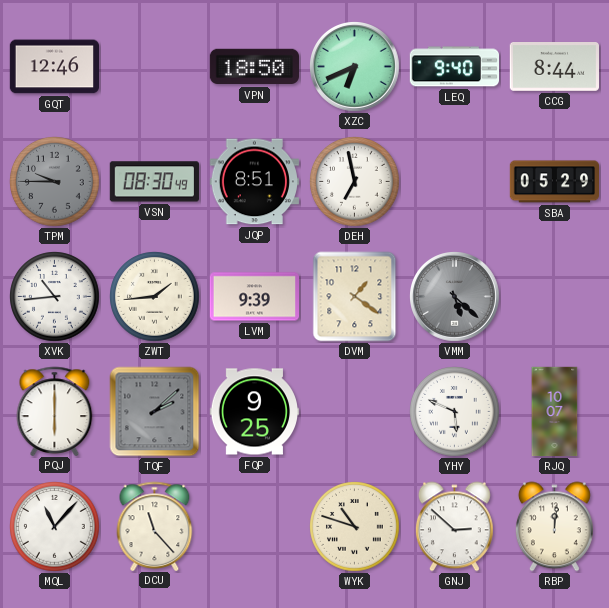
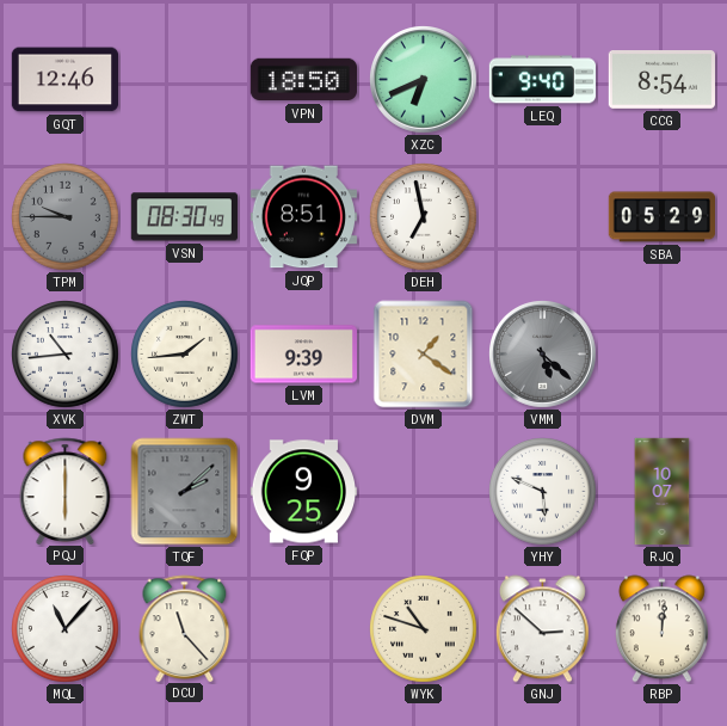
CCG: 8:44 -> 8:54 (661, 80)
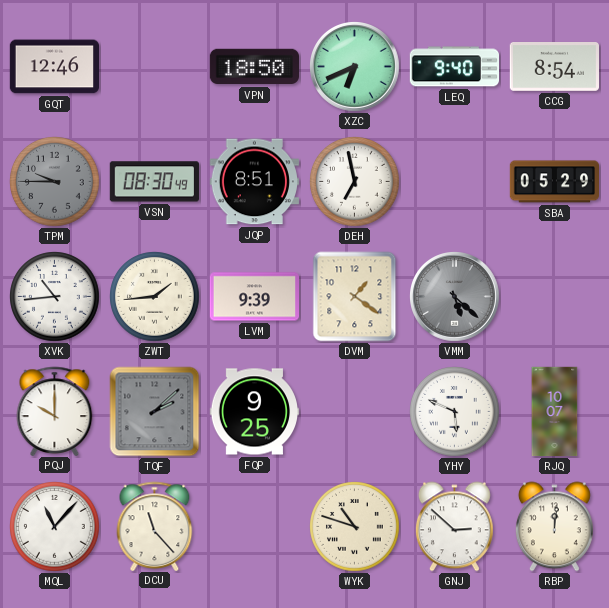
PQJ: 6:00 -> 10:00 (55, 411)
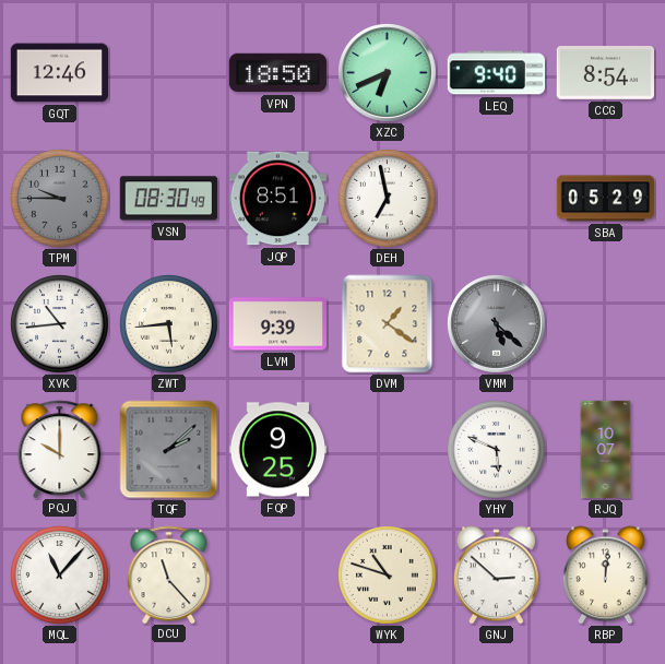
ZWT: 1:44 -> 5:44 (169, 324)
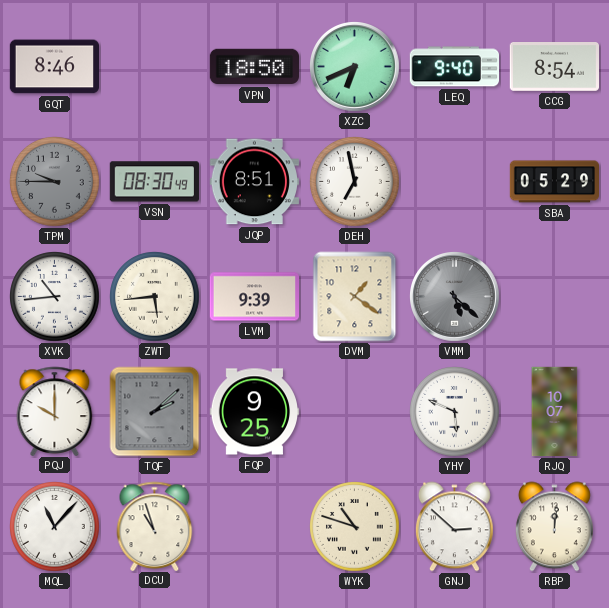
GQT: 12:46 -> 8:46 (54, 67)
DCU: 11:23 -> 10:57 (155, 526)
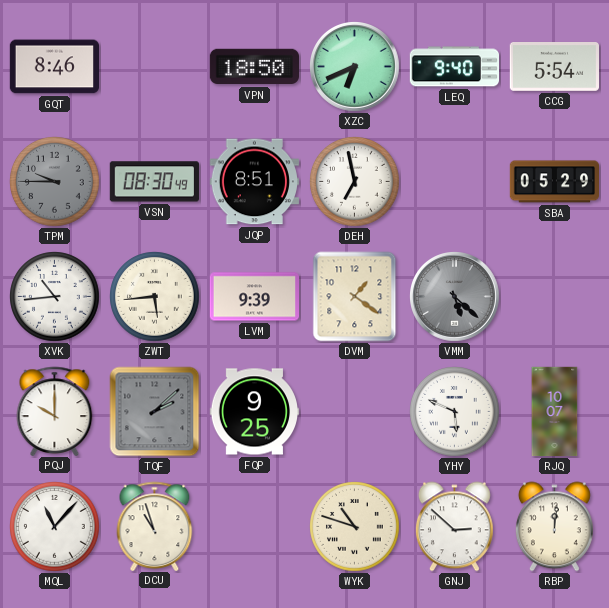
CCG: 8:54 -> 5:54 (554, 67)
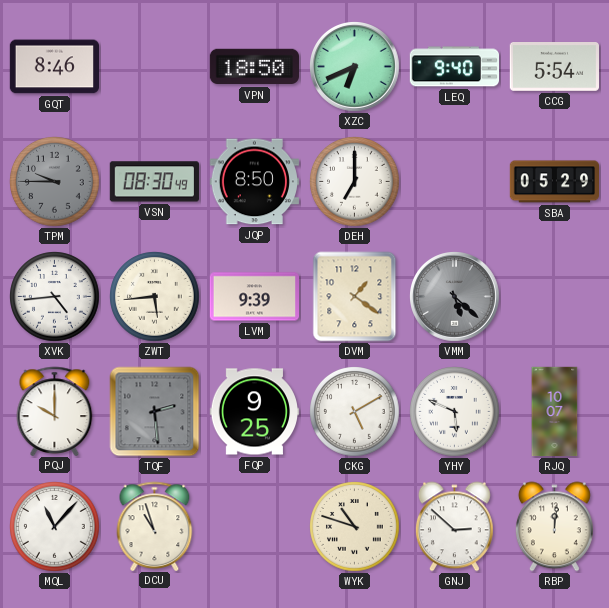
JQP: 8:51 -> 8:50 (254, 182)
DEH: 6:58 -> 7:00 (355, 182)
XVK: 10:44 -> 4:44 (55, 297)
TQF: 2:08 -> 2:29 (155, 412)
CKG: none -> 5:10 (355, 412)
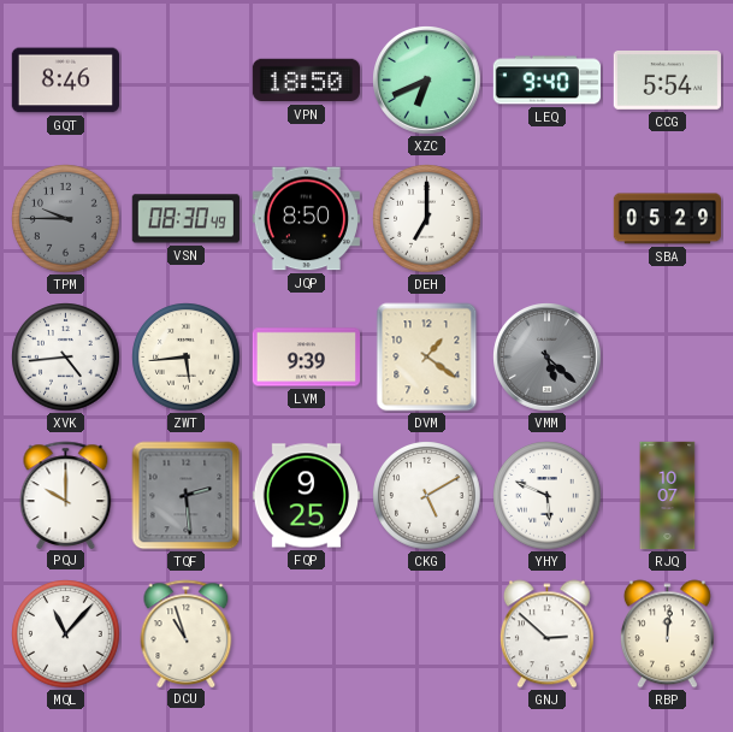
WYK: 10:48 -> none (355, 527)
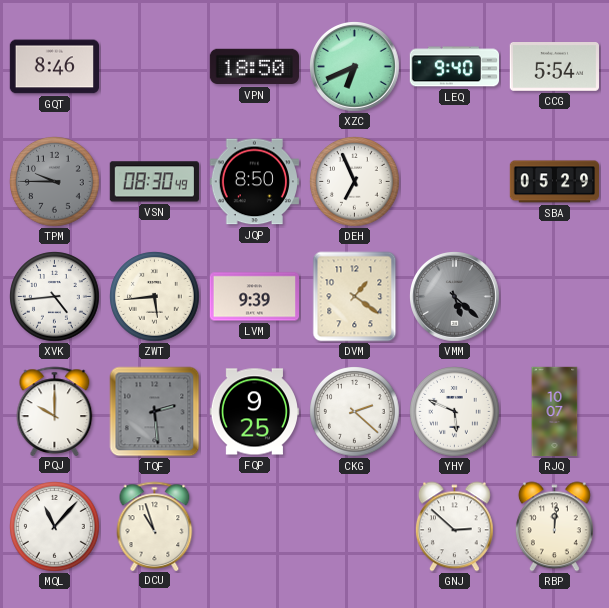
DEH: 7:00 -> 6:56 (355, 182)
CKG: 5:10 -> 2:22 (355, 412)
